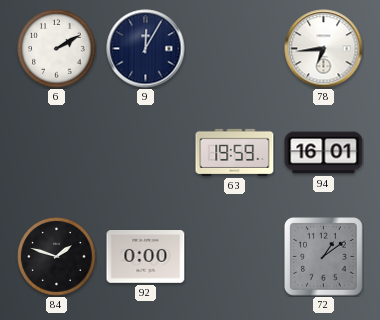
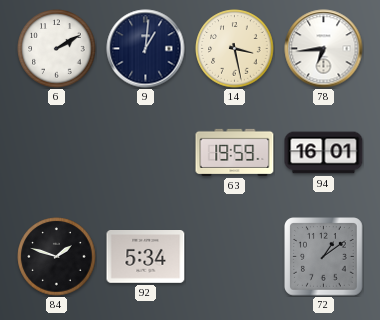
9: 12:05 -> 1:01 (146, 49)
14: none -> 3:28 (235, 49)
92: 0:00 -> 5:34 (146, 257)
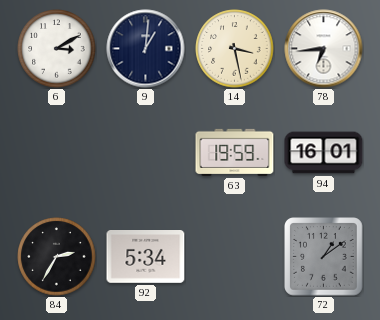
6: 2:10 -> 3:10 (57, 49)
84: 1:48 -> 2:35 (57, 257)
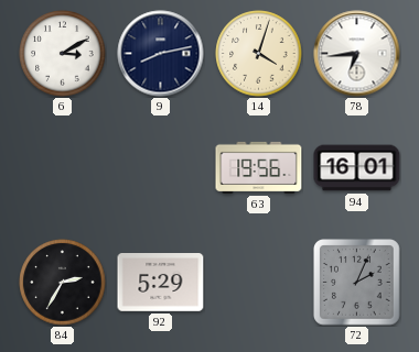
9: 1:01 -> 8:13 (161, 54)
14: 3:28 -> 4:03 (259, 54)
63: 19:59 -> 19:56 (259, 167)
92: 5:34 -> 5:29 (161, 283)
72: 1:09 -> 2:04 (357, 283)
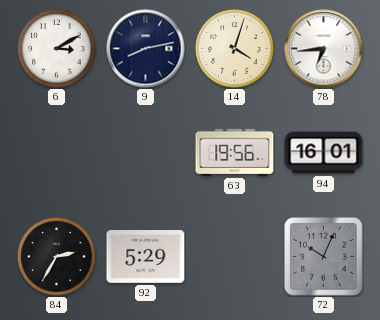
72: 2:04 -> 10:04 (324, 257)
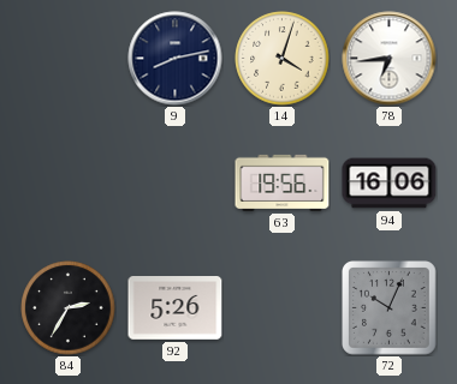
6: 3:10 -> none (57, 49)
94: 16:01 -> 16:06 (390, 184)
92: 5:29 -> 5:26 (176, 308)
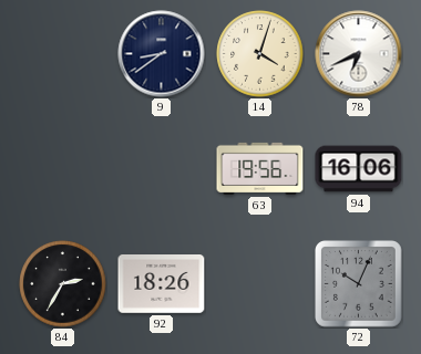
9: 8:13 -> 8:39 (162, 54)
78: 6:44 -> 6:41 (359, 54)
92: 5:26 -> 18:26 (162, 284)
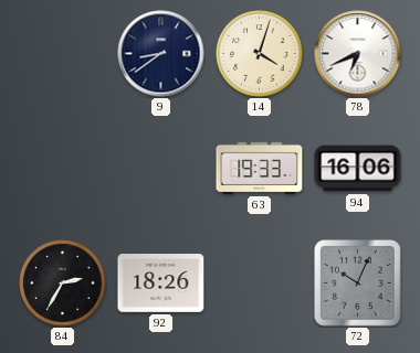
63: 19:56 -> 19:33 (260, 168)
